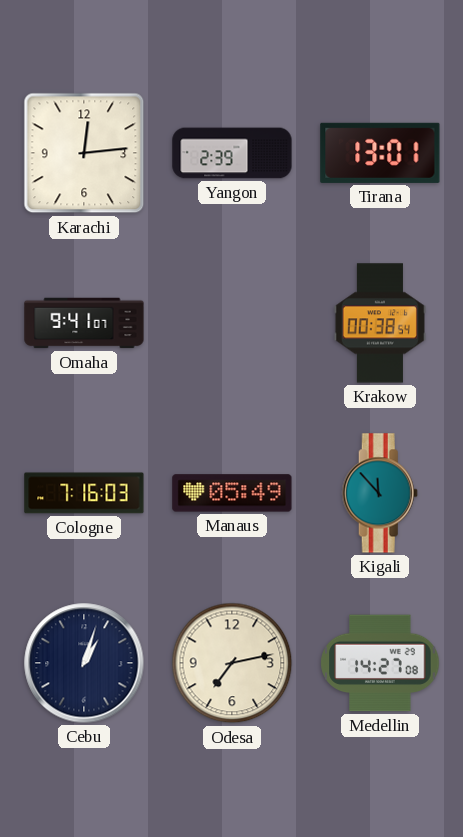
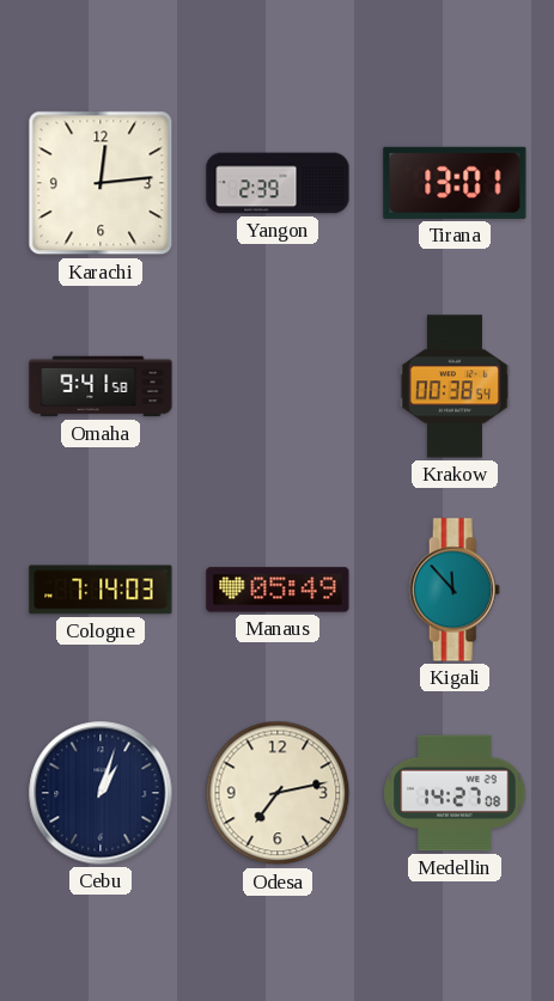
Omaha: 9:41:07 -> 9:41:58 (101, 386)
Cologne: 7:16 -> 7:14 (101, 590)
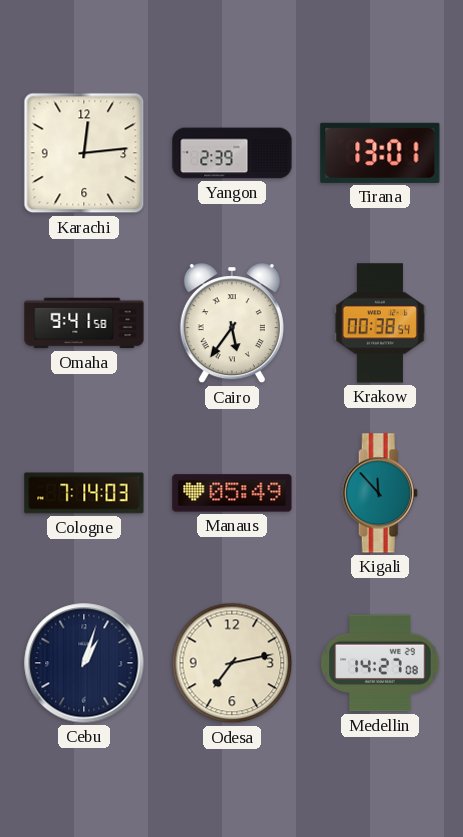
Cairo: none -> 5:36 (232, 324)
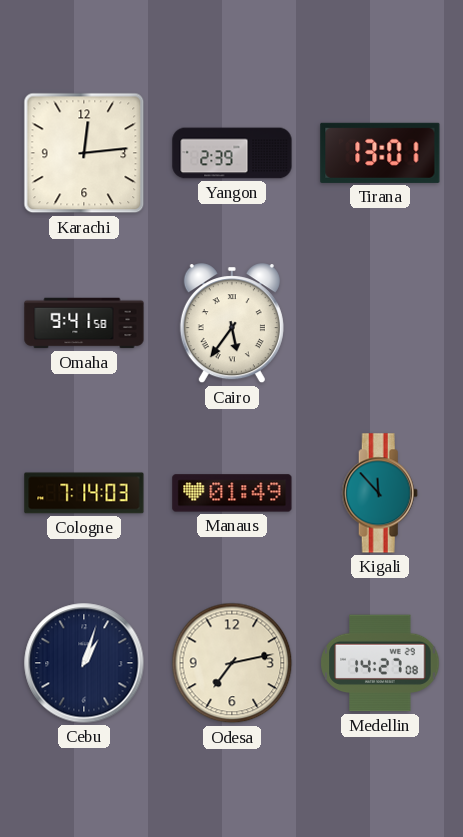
Krakow: 00:38 -> none (380, 323)
Manaus: 05:49 -> 01:49 (232, 493)
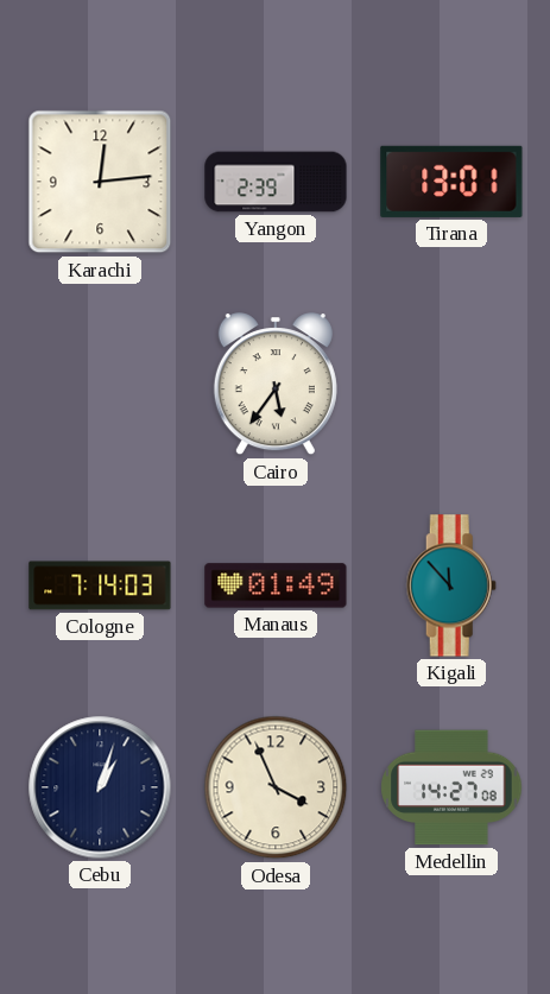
Omaha: 9:41 -> none (84, 323)
Odesa: 7:13 -> 3:56 (276, 787)
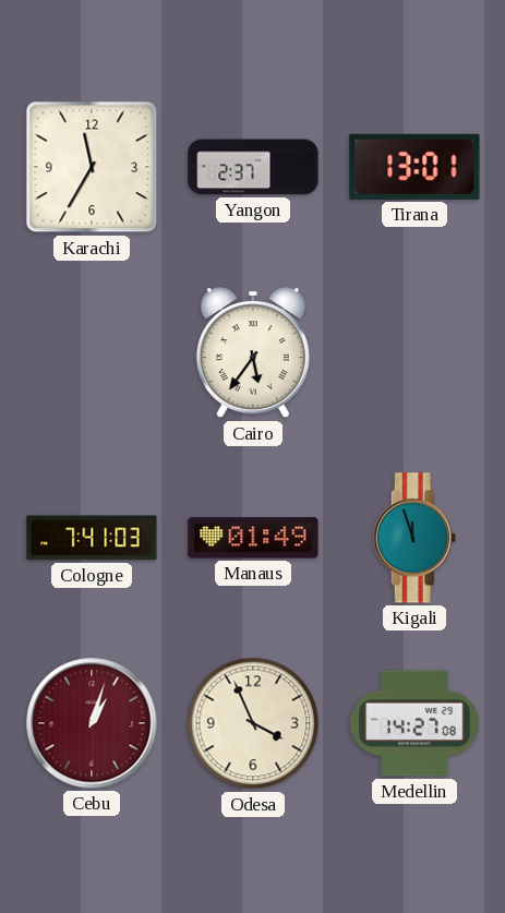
Karachi: 12:14 -> 11:35 (92, 167)
Yangon: 2:39 -> 2:37 (253, 167)
Cologne: 7:14 -> 7:41 (92, 538)
Kigali: 11:53 -> 11:57 (414, 538)
Cebu dial: navy -> burgundy (92, 723)
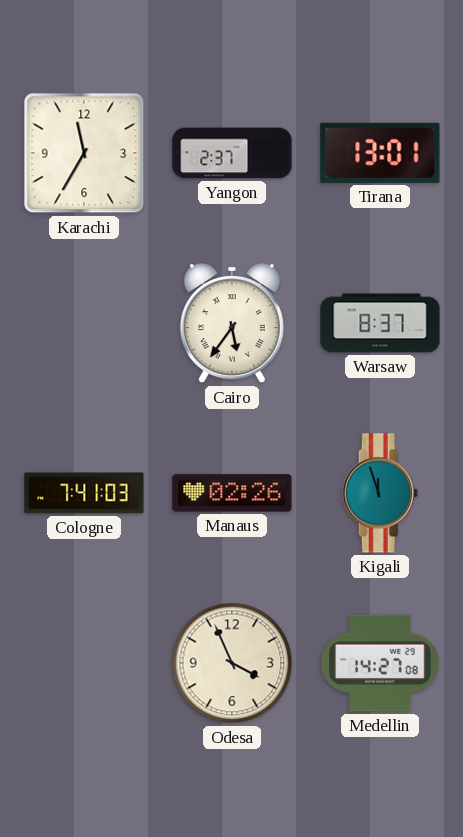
Warsaw: none -> 8:37 (380, 323)
Manaus: 01:49 -> 02:26 (232, 493)
Cebu: 1:03 -> none (92, 723)
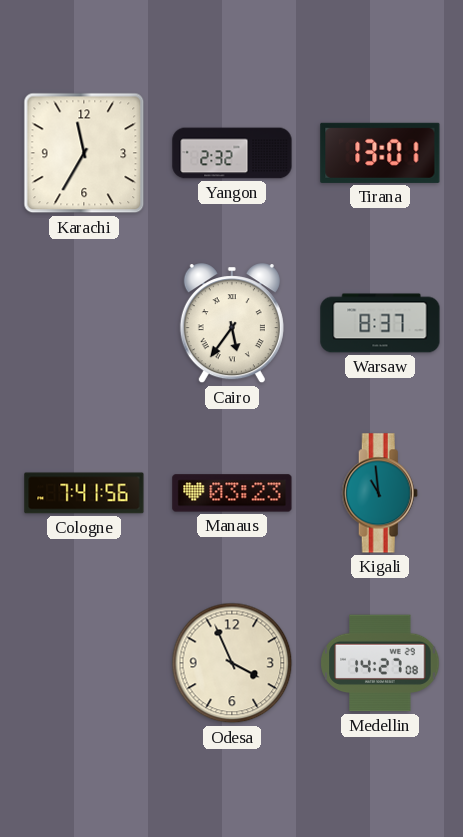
Yangon: 2:37 -> 2:32 (232, 153)
Cologne: 7:41:03 -> 7:41:56 (84, 493)
Manaus: 02:26 -> 03:23 (232, 493)
Kigali: 11:57 -> 10:59 (380, 493)
